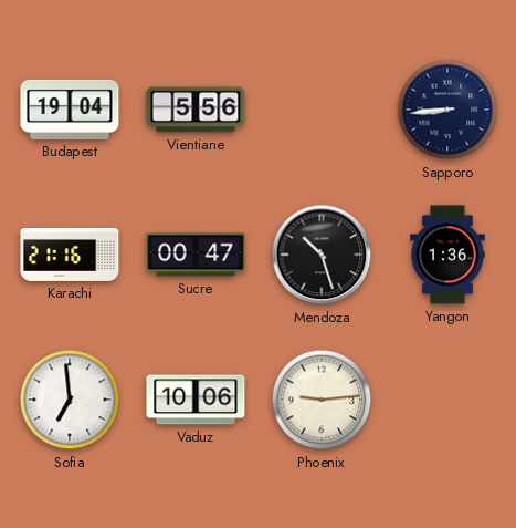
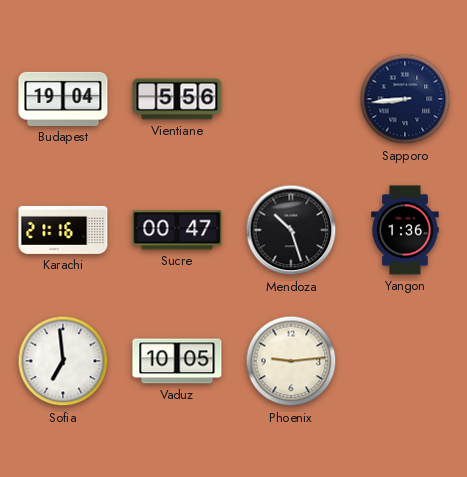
Vaduz: 10:06 -> 10:05 (177, 361)
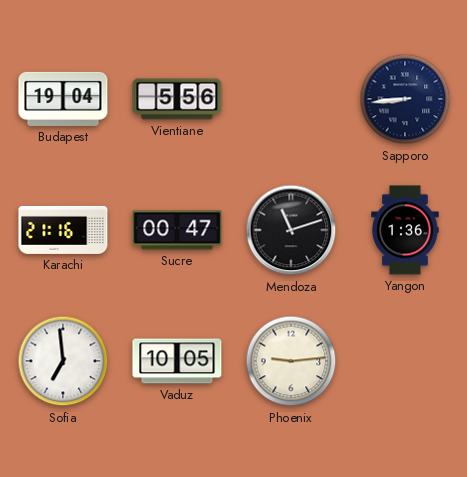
Mendoza: 10:27 -> 11:12 (291, 230)
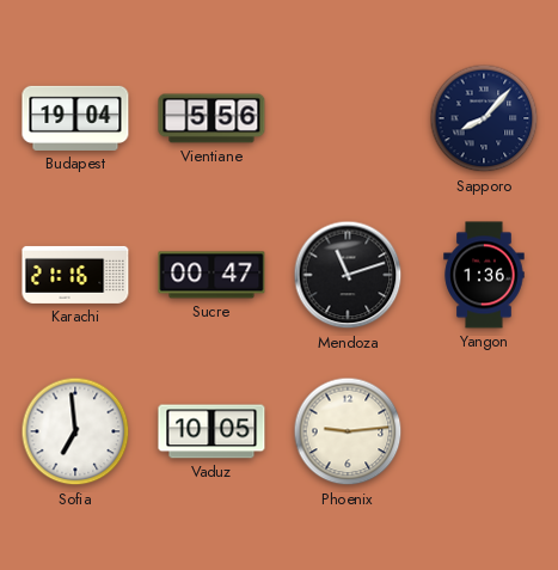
Sapporo: 8:44 -> 8:07 (484, 118)
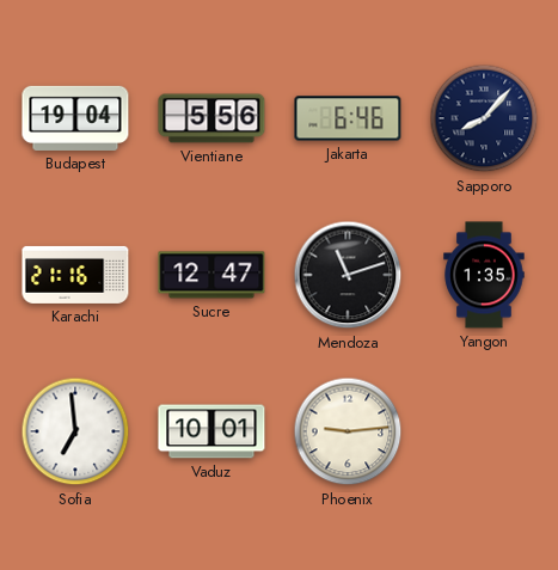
Jakarta: none -> 6:46 (348, 118)
Sucre: 00:47 -> 12:47 (211, 275)
Yangon: 1:36 -> 1:35 (484, 275)
Vaduz: 10:05 -> 10:01 (211, 431)
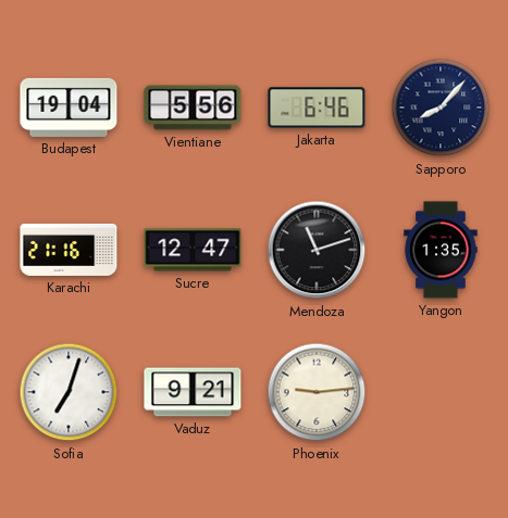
Sofia: 6:59 -> 7:03 (69, 392)
Vaduz: 10:01 -> 9:21 (193, 392)
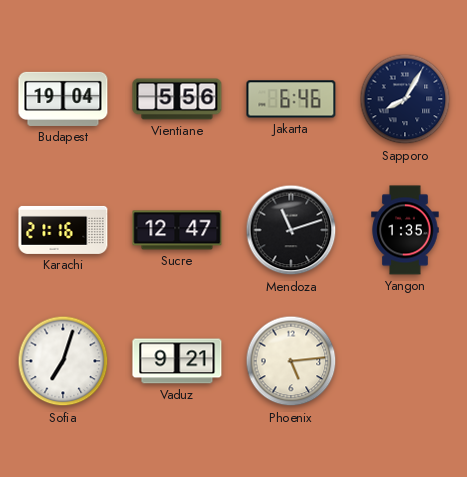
Sapporo: 8:07 -> 8:05 (405, 99)
Phoenix: 9:14 -> 5:14 (291, 361)
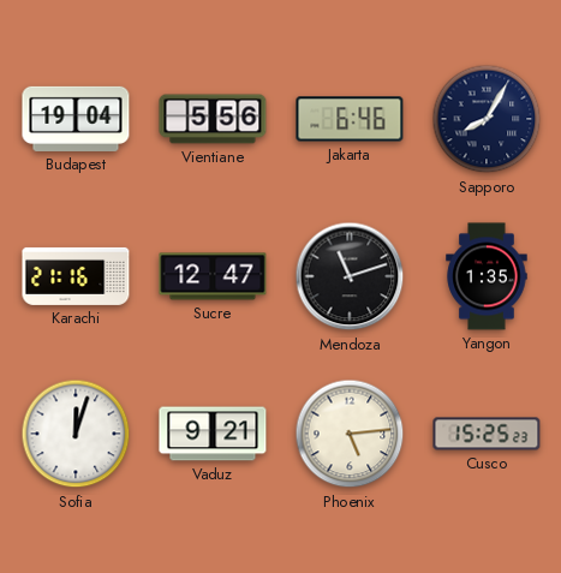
Sofia: 7:03 -> 12:03 (76, 434)
Cusco: none -> 15:25 (487, 434)
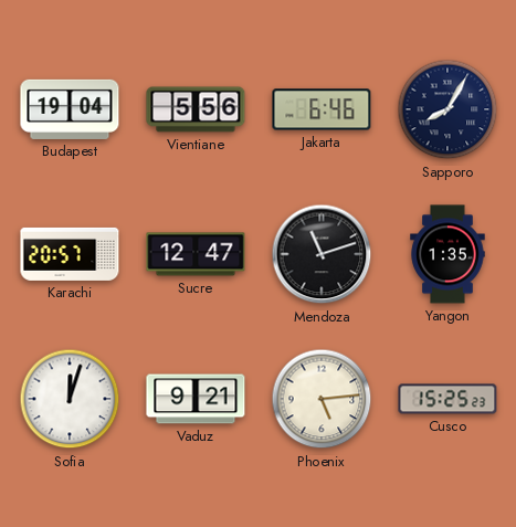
Karachi: 21:16 -> 20:57 (70, 254)
